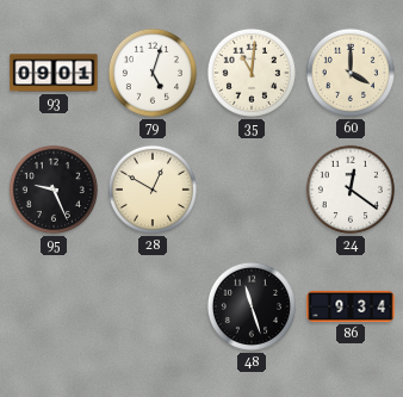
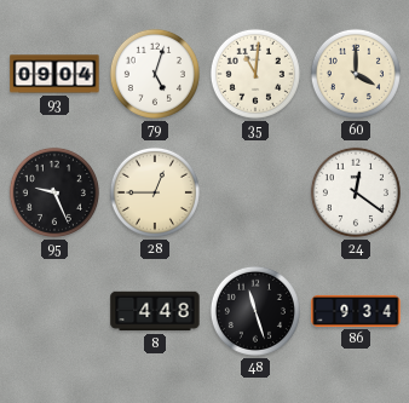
93: 09:01 -> 09:04 (54, 74)
28: 12:50 -> 12:45 (155, 192)
8: none -> 4:48 (155, 311)
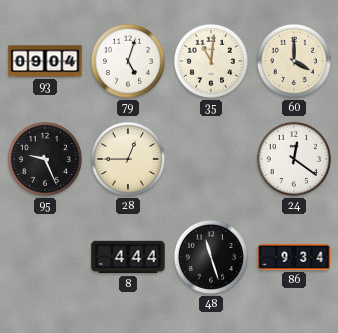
8: 4:48 -> 4:44 (128, 257)
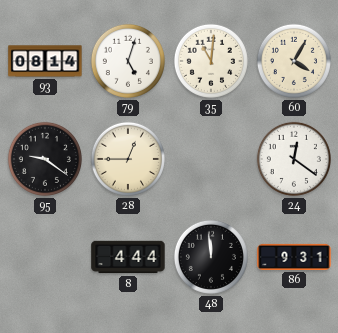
93: 09:04 -> 08:14 (45, 61)
60: 4:00 -> 4:05 (294, 61)
95: 9:26 -> 9:21 (45, 159)
48: 11:27 -> 11:59 (211, 257)
86: 9:34 -> 9:31 (294, 257)
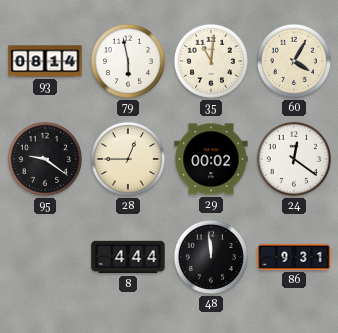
79: 5:03 -> 5:58 (128, 61)
29: none -> 00:02 (211, 159)
